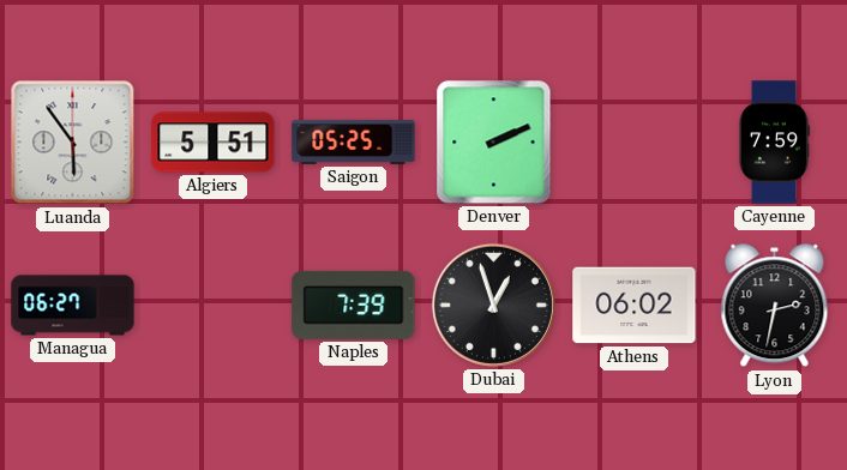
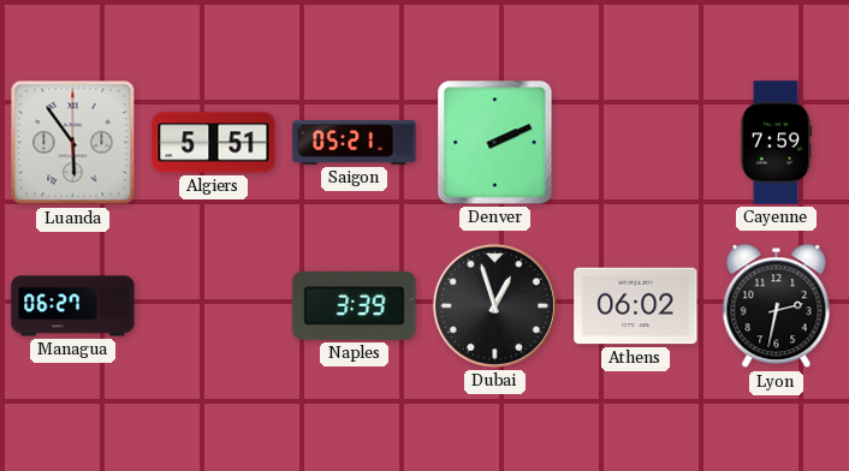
Saigon: 05:25 -> 05:21 (355, 142)
Naples: 7:39 -> 3:39 (355, 305)
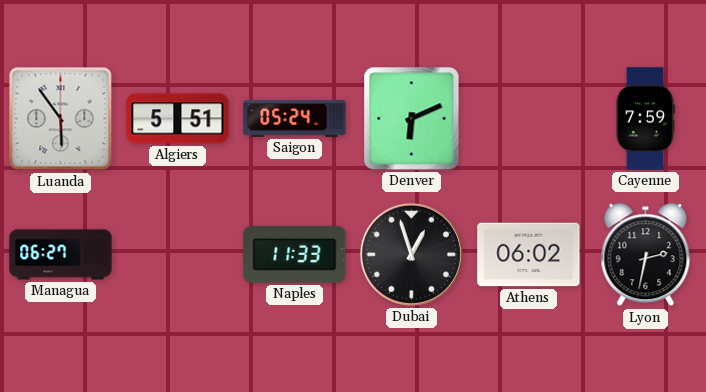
Saigon: 05:21 -> 05:24 (295, 118)
Denver: 2:11 -> 6:11 (412, 119)
Naples: 3:39 -> 11:33 (295, 254)
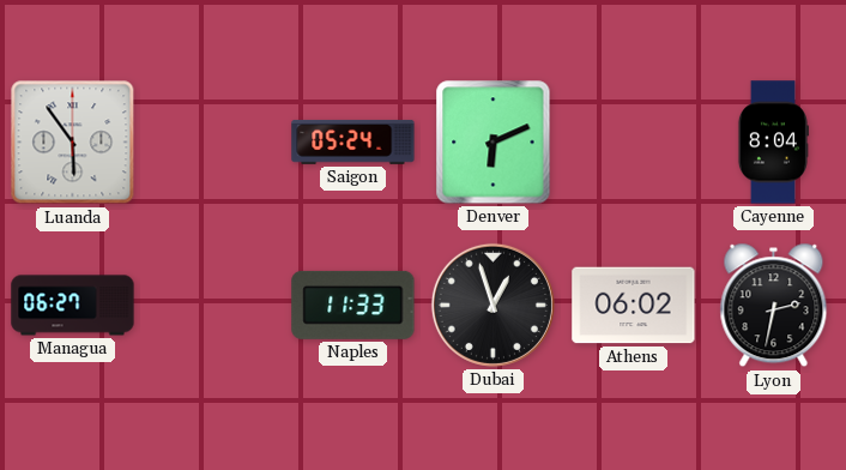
Algiers: 5:51 -> none (178, 119)
Cayenne: 7:59 -> 8:04 (773, 143)
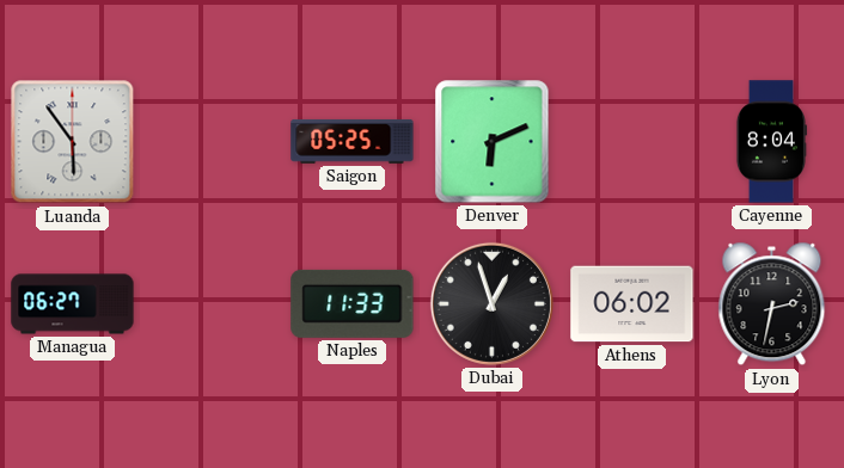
Saigon: 05:24 -> 05:25 (353, 141)
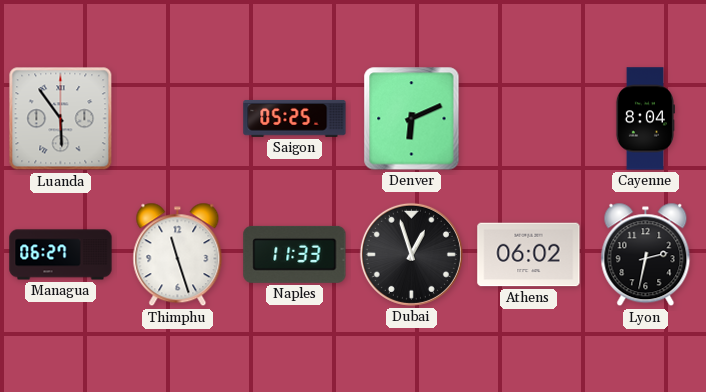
Thimphu: none -> 11:27 (178, 255)
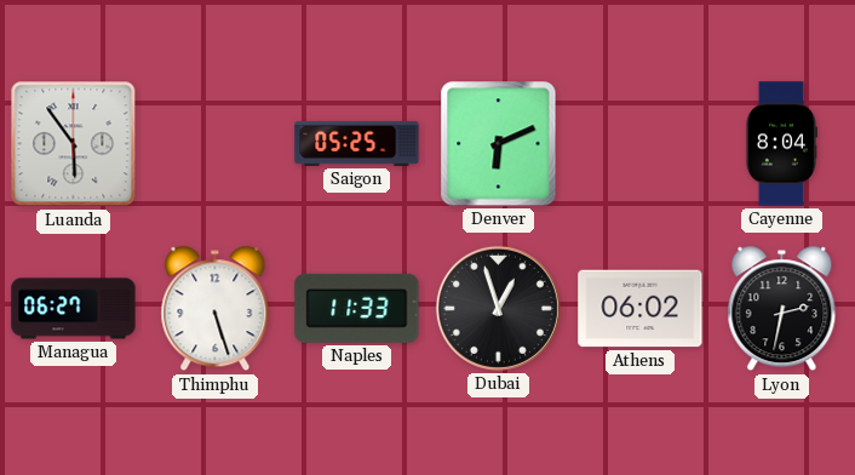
Thimphu: 11:27 -> 5:27 (216, 309)
